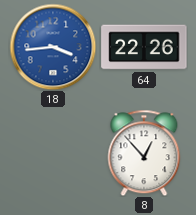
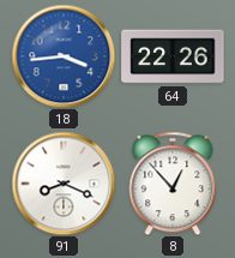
91: none -> 8:19 (64, 184)
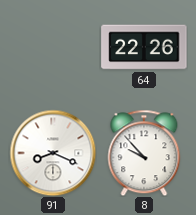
18: 3:44 -> none (64, 56)
8: 12:53 -> 9:53 (144, 153)
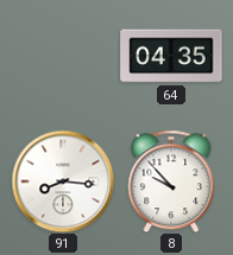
64: 22:26 -> 04:35 (171, 56)
91: 8:19 -> 8:16 (63, 181)
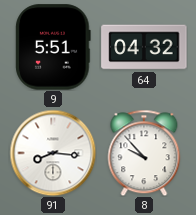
9: none -> 5:51 (53, 47)
64: 04:35 -> 04:32 (144, 47)
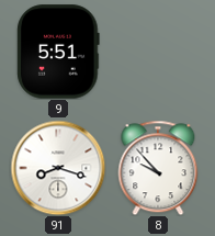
64: 04:32 -> none (144, 47)
91: 8:16 -> 8:18 (58, 168)
